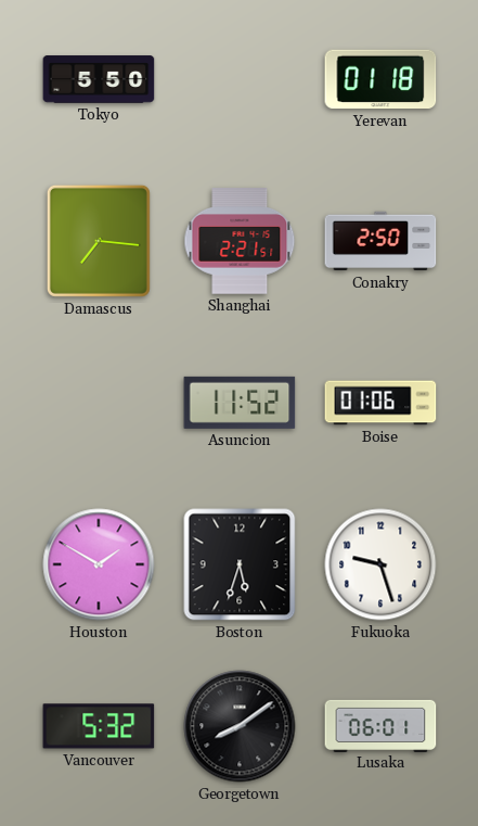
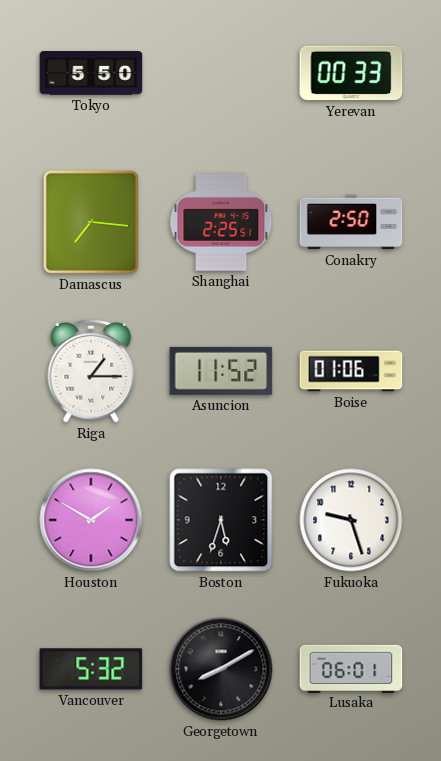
Yerevan: 01:18 -> 00:33 (351, 73)
Shanghai: 2:21 -> 2:25 (221, 222)
Riga: none -> 1:15 (91, 371)
Georgetown: 8:09 -> 8:10 (221, 669)
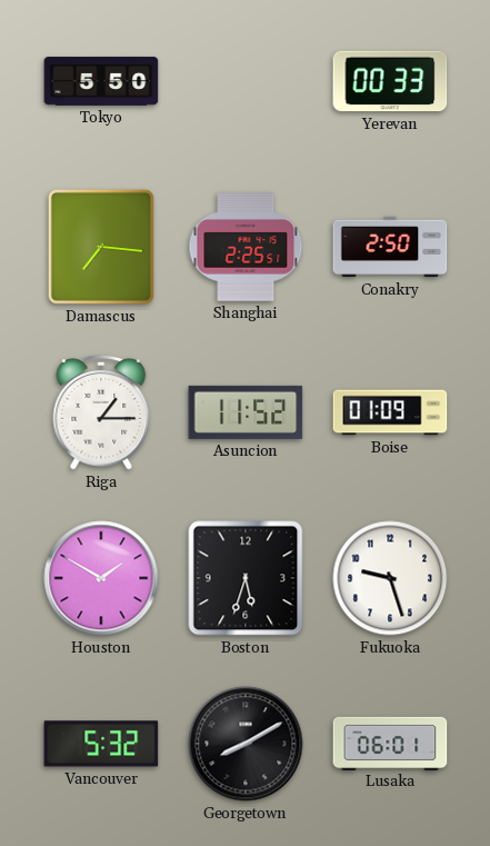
Boise: 01:06 -> 01:09 (390, 412)
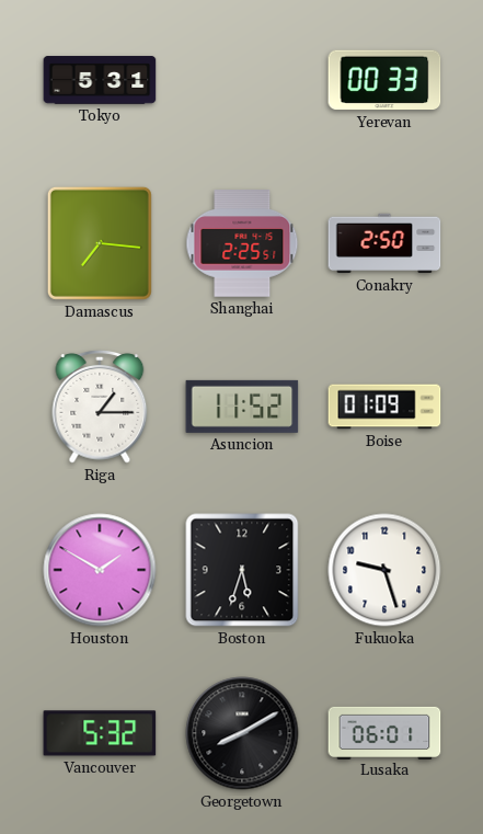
Tokyo: 5:50 -> 5:31 (100, 80)
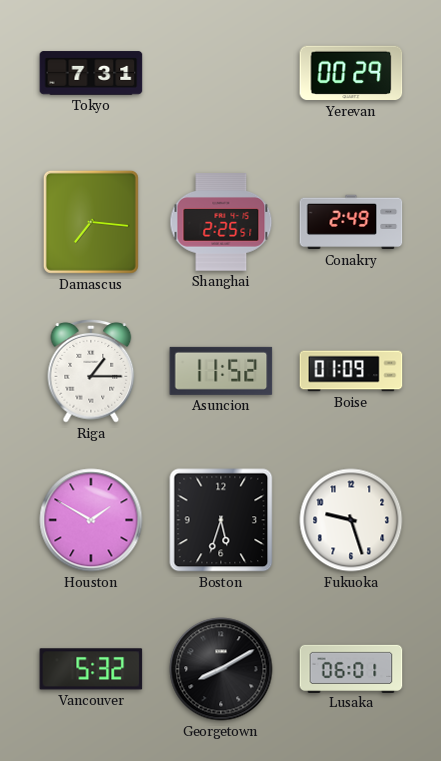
Tokyo: 5:31 -> 7:31 (91, 73)
Yerevan: 00:33 -> 00:29 (351, 73)
Conakry: 2:50 -> 2:49 (351, 222)
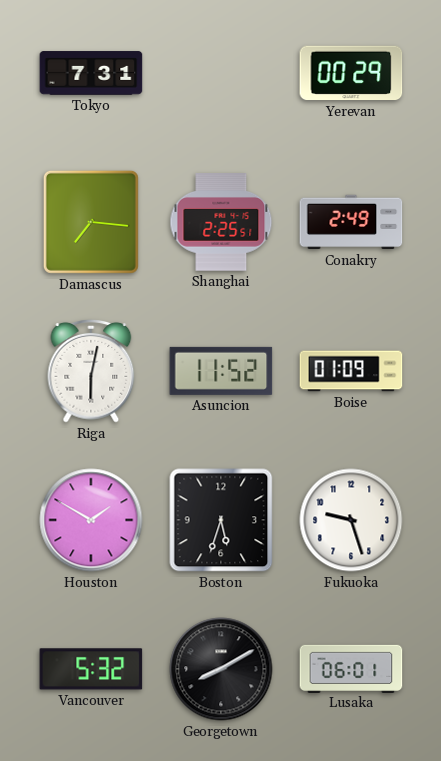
Riga: 1:15 -> 6:02 (91, 371)
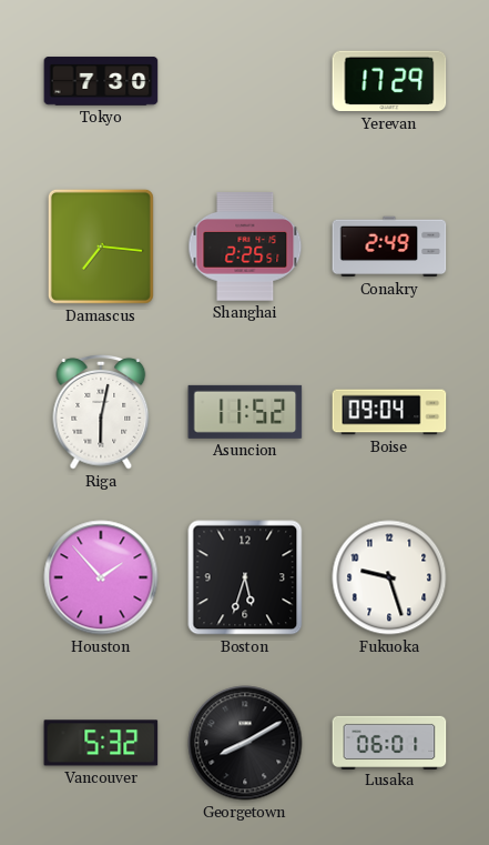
Tokyo: 7:31 -> 7:30 (101, 81)
Yerevan: 00:29 -> 17:29 (389, 81)
Boise: 01:09 -> 09:04 (389, 412)
Houston: 1:50 -> 1:53 (101, 577)
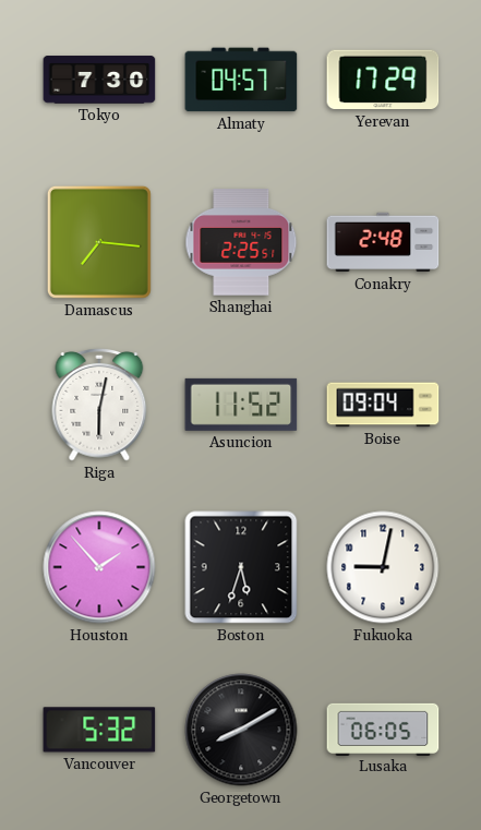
Almaty: none -> 04:57 (241, 80)
Conakry: 2:49 -> 2:48 (383, 242)
Fukuoka: 9:27 -> 9:02 (383, 567)
Lusaka: 06:01 -> 06:05 (383, 729)
